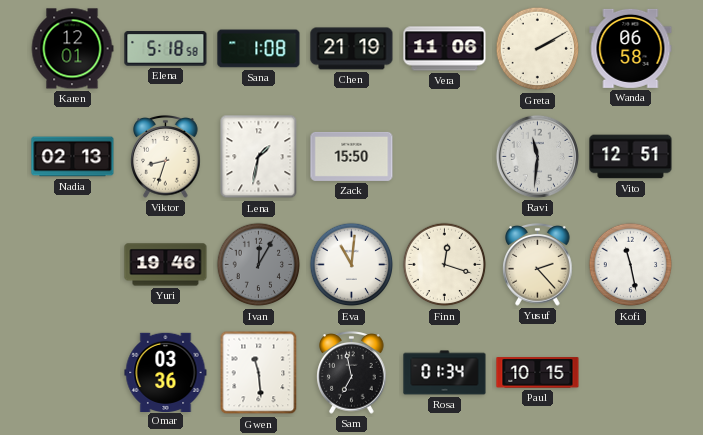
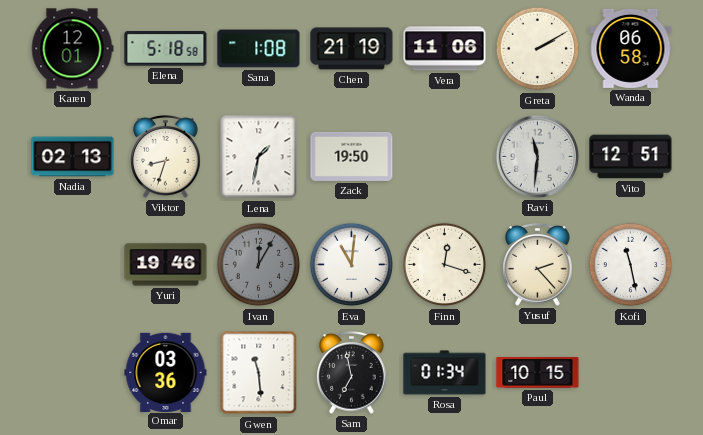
Zack: 15:50 -> 19:50 (352, 156)
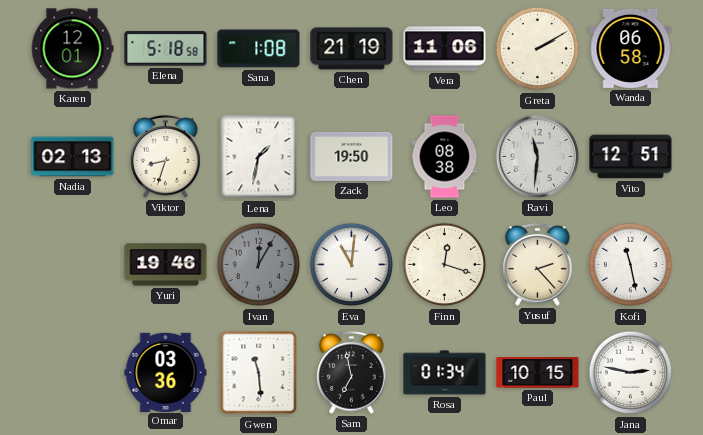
Leo: none -> 08:38 (445, 157)
Jana: none -> 2:47 (631, 373)
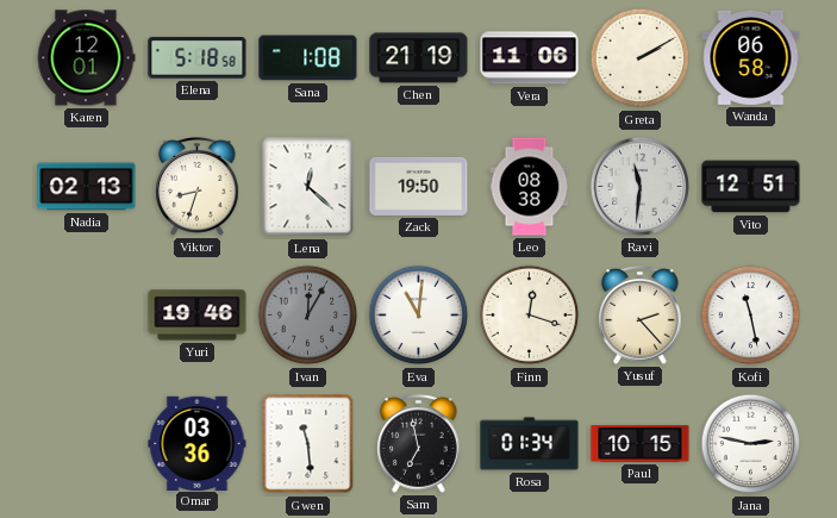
Lena: 1:32 -> 12:22 (308, 187)
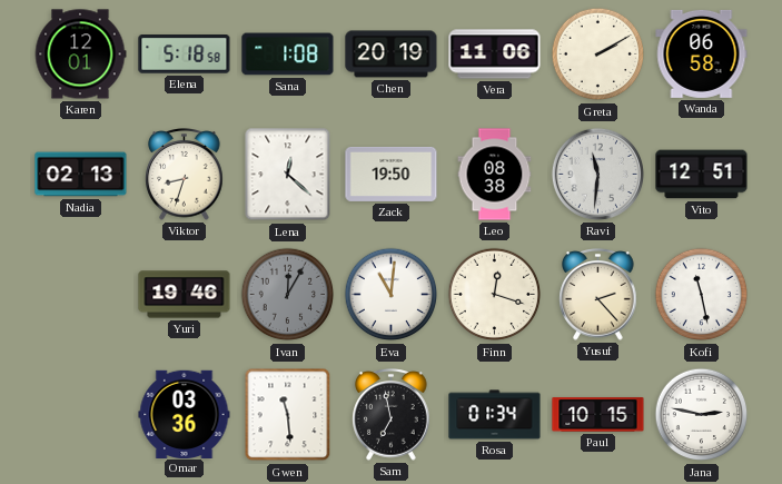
Chen: 21:19 -> 20:19 (392, 55)
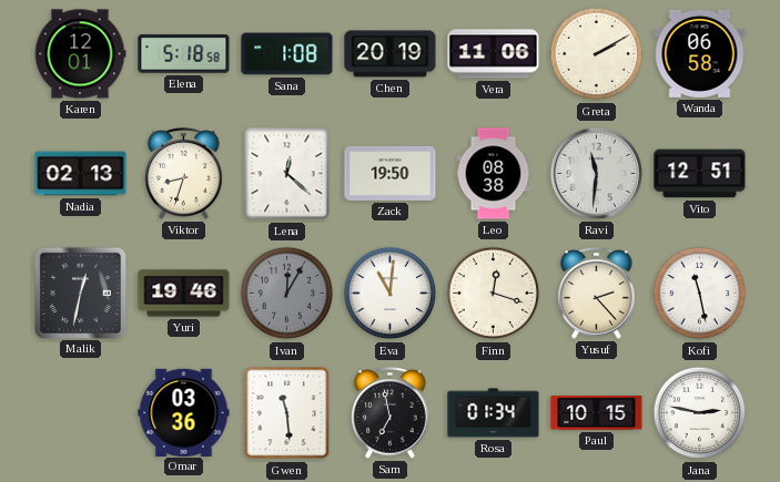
Malik: none -> 12:32 (80, 293)
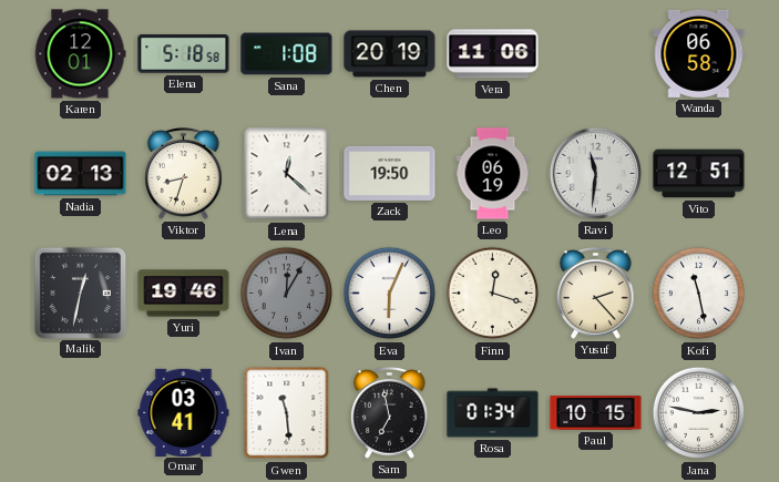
Greta: 2:10 -> none (597, 54)
Leo: 08:38 -> 06:19 (493, 174)
Eva: 11:01 -> 6:04 (390, 294)
Omar: 03:36 -> 03:41 (184, 412)
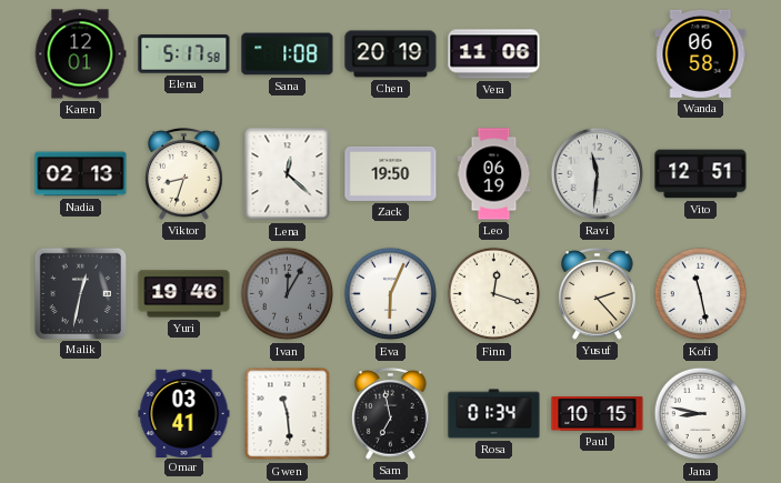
Elena: 5:18 -> 5:17 (184, 54)
Jana: 2:47 -> 8:47 (701, 414)
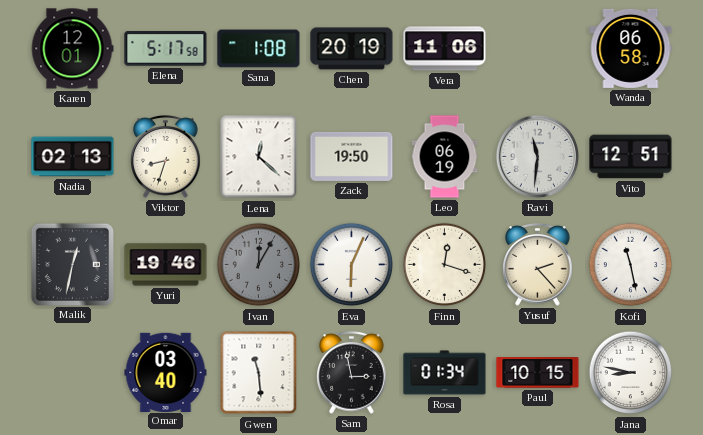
Omar: 03:41 -> 03:40 (166, 372)
Sam: 6:58 -> 2:58 (352, 373)
